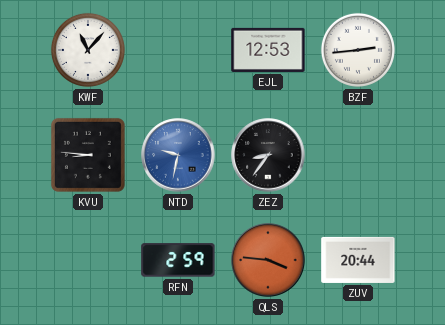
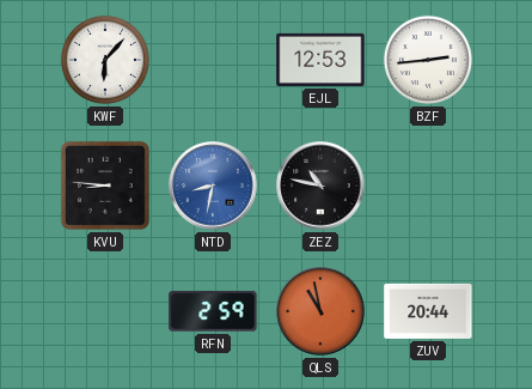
KWF: 11:07 -> 6:07 (105, 60)
NTD: 9:32 -> 8:32 (213, 186)
ZEZ: 8:36 -> 10:47 (320, 186)
QLS: 3:46 -> 10:58 (320, 311)
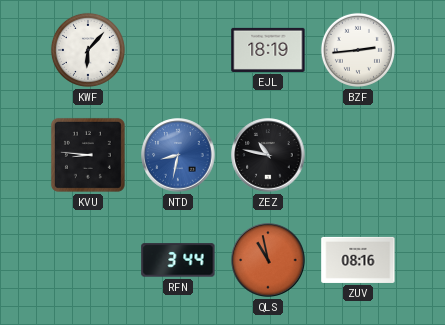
EJL: 12:53 -> 18:19 (268, 50)
RFN: 2:59 -> 3:44 (178, 260)
ZUV: 20:44 -> 08:16 (358, 260)
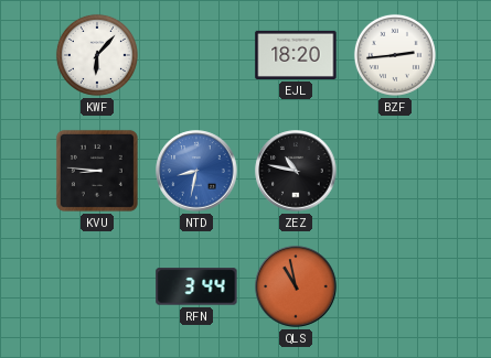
EJL: 18:19 -> 18:20 (296, 55)
ZUV: 08:16 -> none (358, 260)
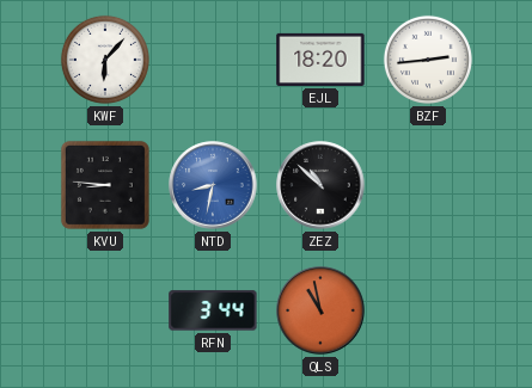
ZEZ: 10:47 -> 10:52 (320, 185)
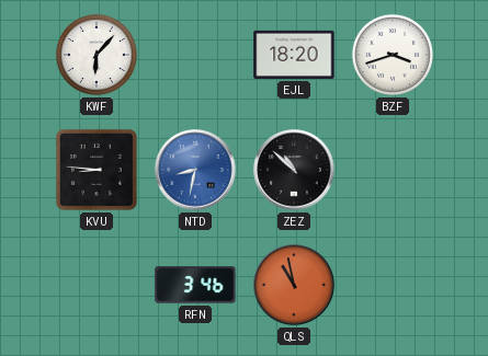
BZF: 2:44 -> 3:42 (393, 55)
RFN: 3:44 -> 3:46 (195, 285)
